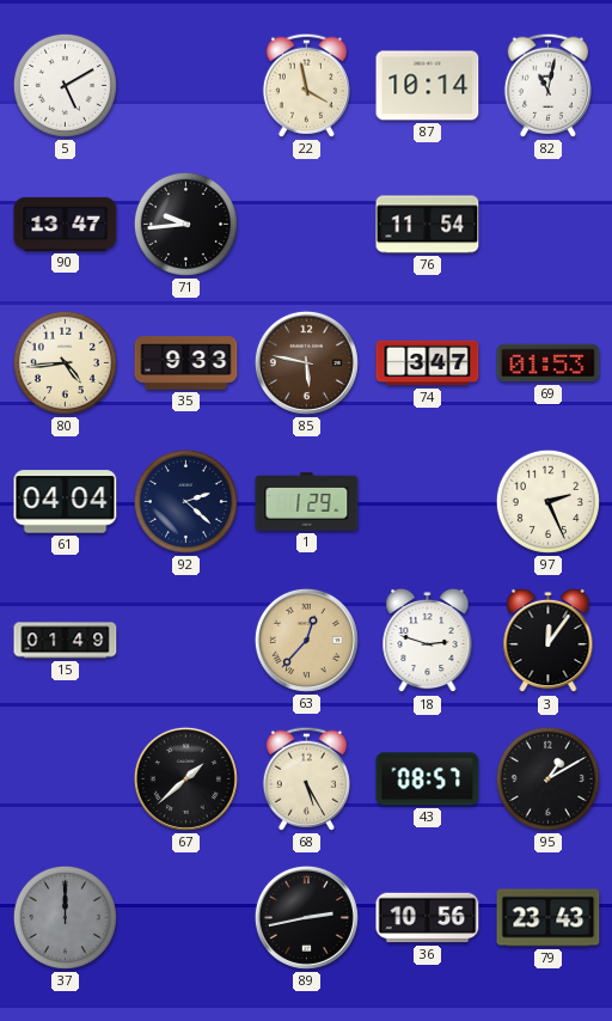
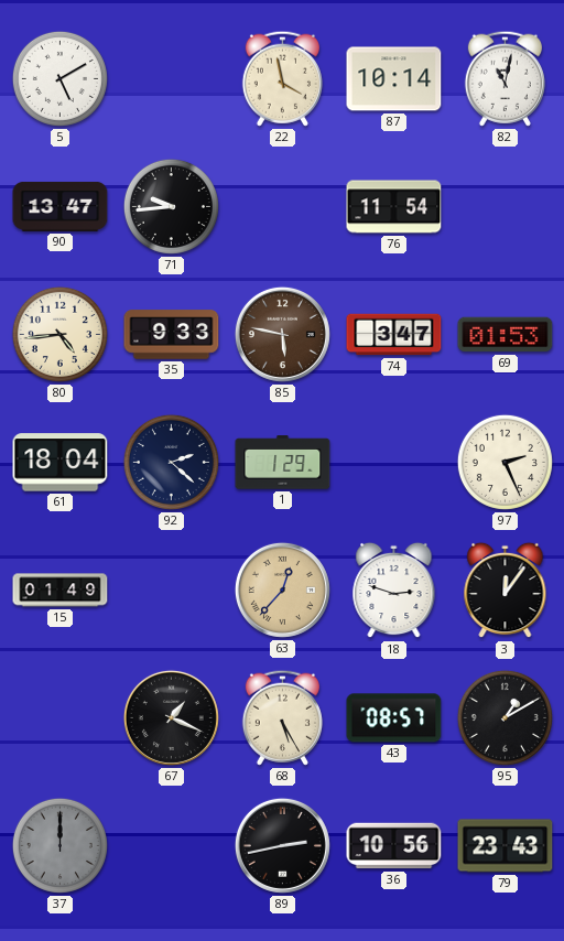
61: 04:04 -> 18:04 (61, 463)
67: 1:38 -> 1:19 (171, 717)
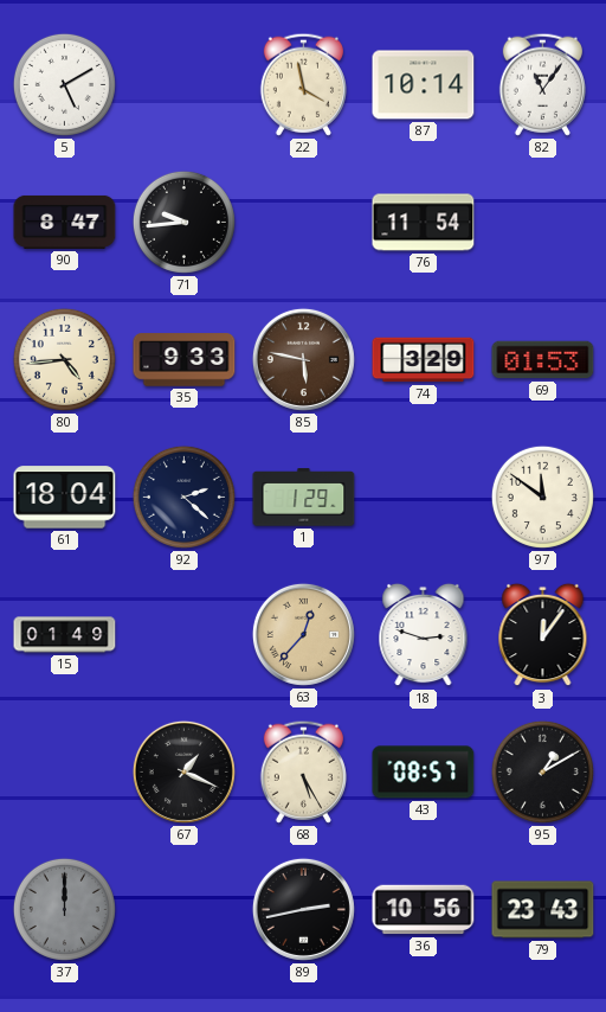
82: 11:02 -> 11:06 (542, 84)
90: 13:47 -> 8:47 (65, 222)
74: 3:47 -> 3:29 (424, 360)
97: 2:26 -> 11:51 (542, 497)
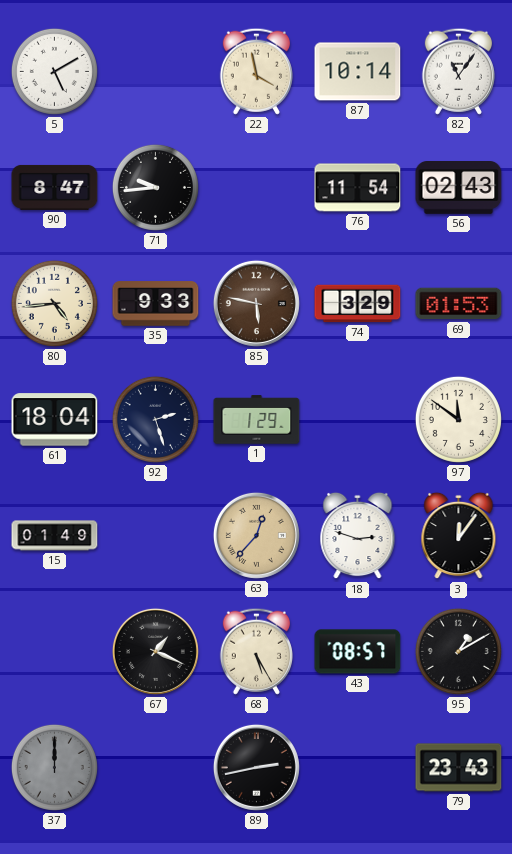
56: none -> 02:43 (459, 188)
92: 2:22 -> 2:27 (155, 419)
36: 10:56 -> none (424, 910)
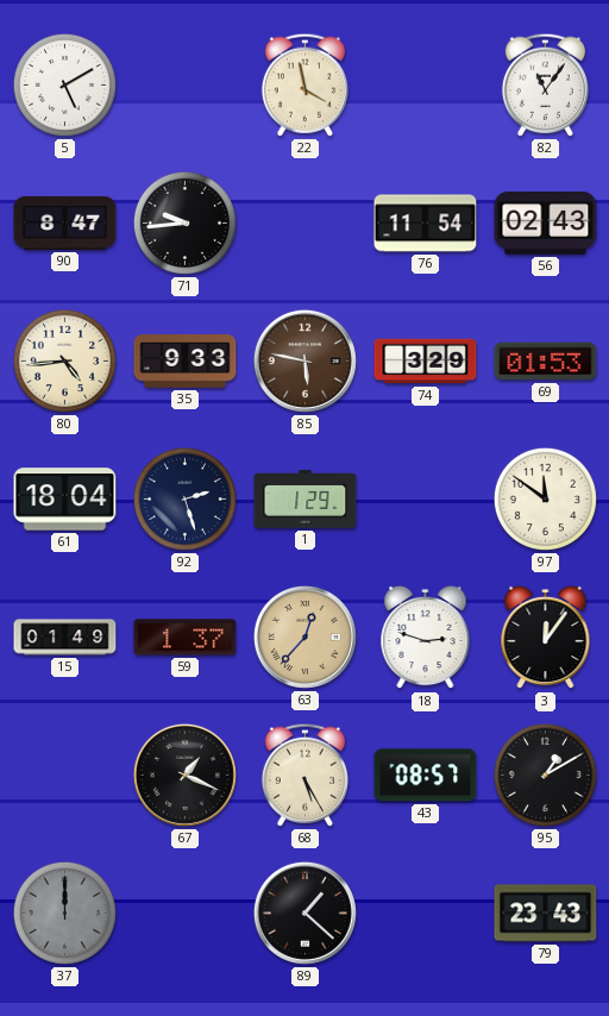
87: 10:14 -> none (358, 72)
59: none -> 1:37 (186, 638)
89: 2:43 -> 1:22 (304, 912)
